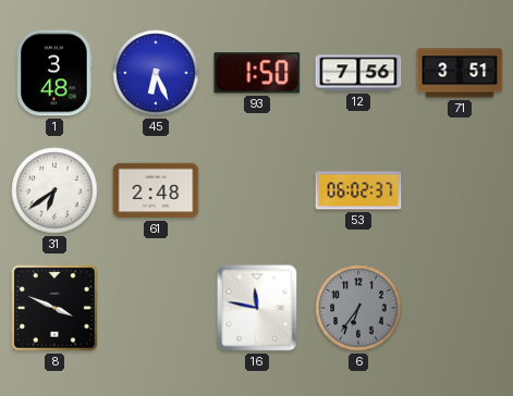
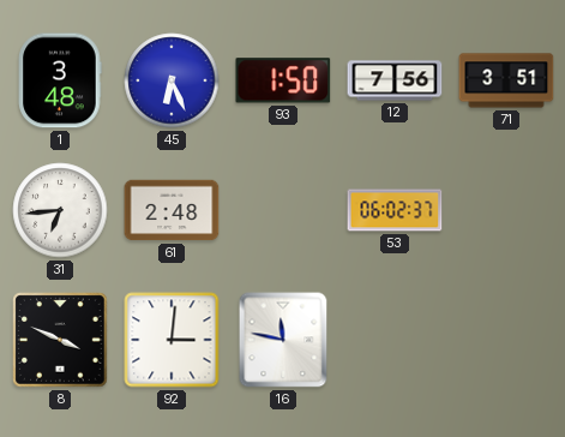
31: 6:39 -> 6:44 (60, 210)
92: none -> 3:01 (172, 340)
6: 6:36 -> none (358, 308)
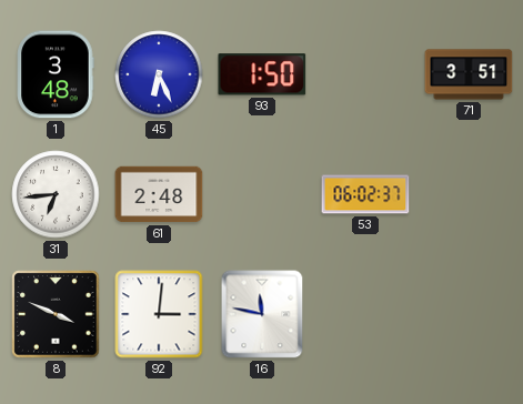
12: 7:56 -> none (395, 80)
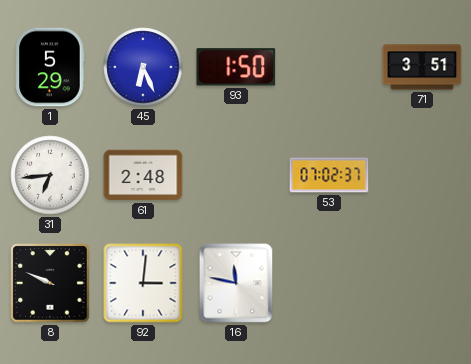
1: 3:48 -> 5:29 (50, 67)
53: 06:02 -> 07:02 (329, 175)
8: 3:49 -> 9:49 (50, 283)
